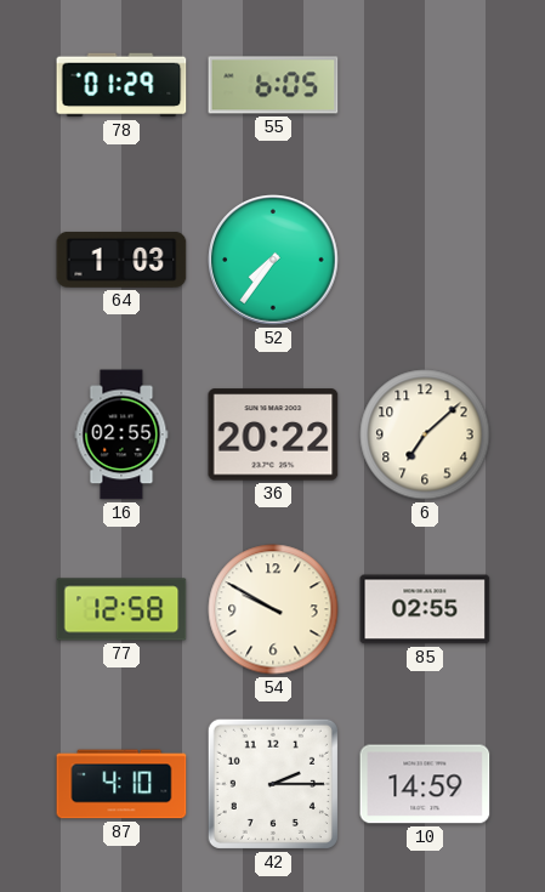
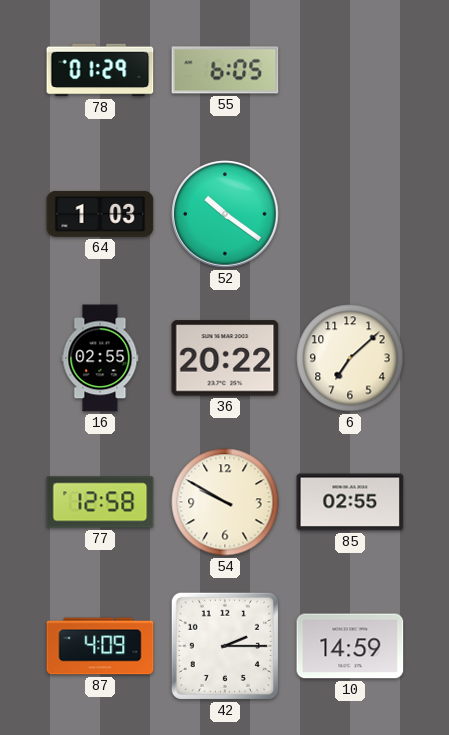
52: 7:36 -> 10:21 (225, 214)
87: 4:10 -> 4:09 (100, 646)
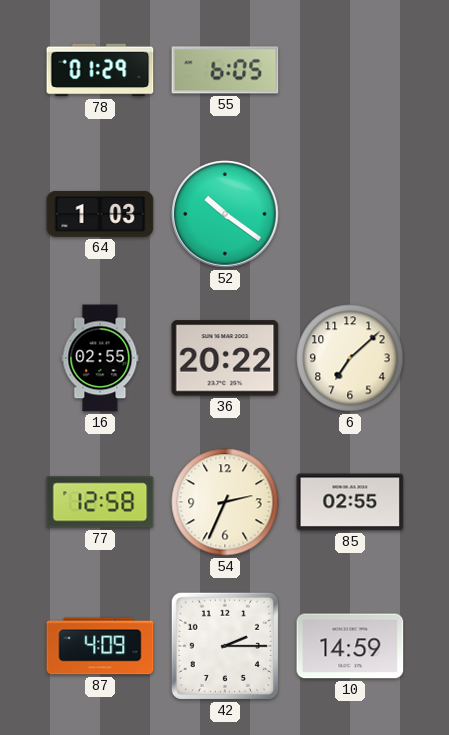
54: 9:50 -> 2:34 (225, 502)
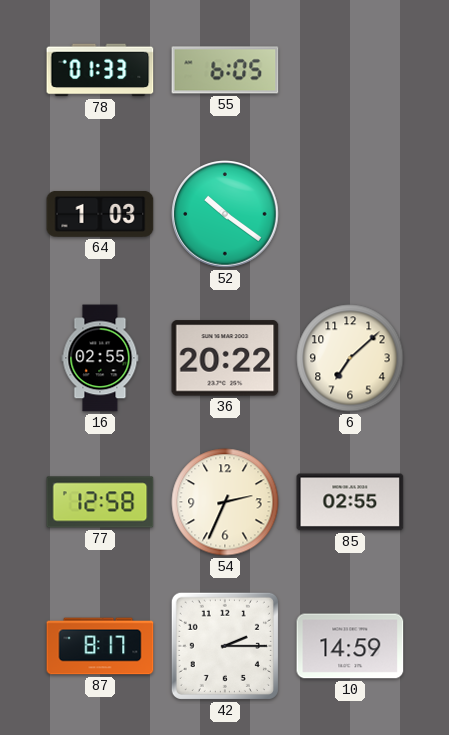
78: 01:29 -> 01:33 (100, 70)
87: 4:09 -> 8:17 (100, 646)
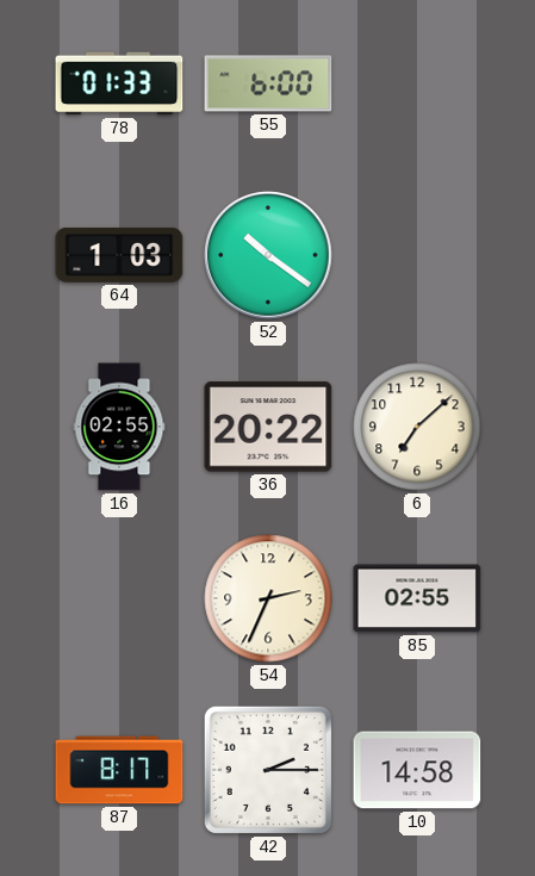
55: 6:05 -> 6:00 (268, 83)
77: 12:58 -> none (100, 502)
10: 14:59 -> 14:58 (417, 770)
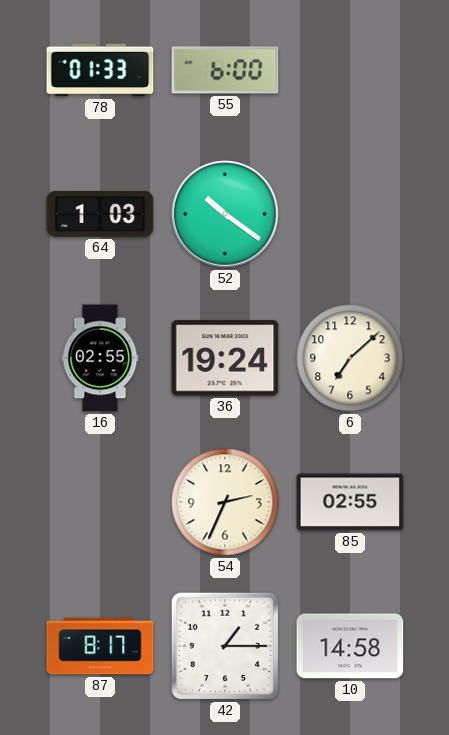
36: 20:22 -> 19:24 (225, 358)
42: 2:15 -> 1:15 (225, 646)
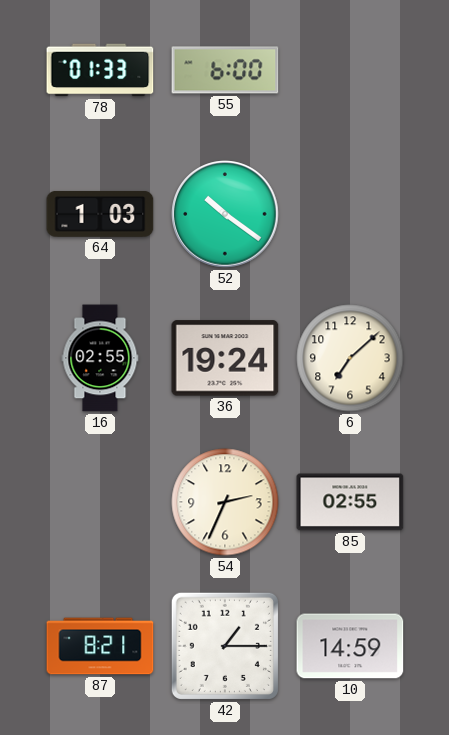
87: 8:17 -> 8:21 (100, 646)
10: 14:58 -> 14:59 (350, 646)
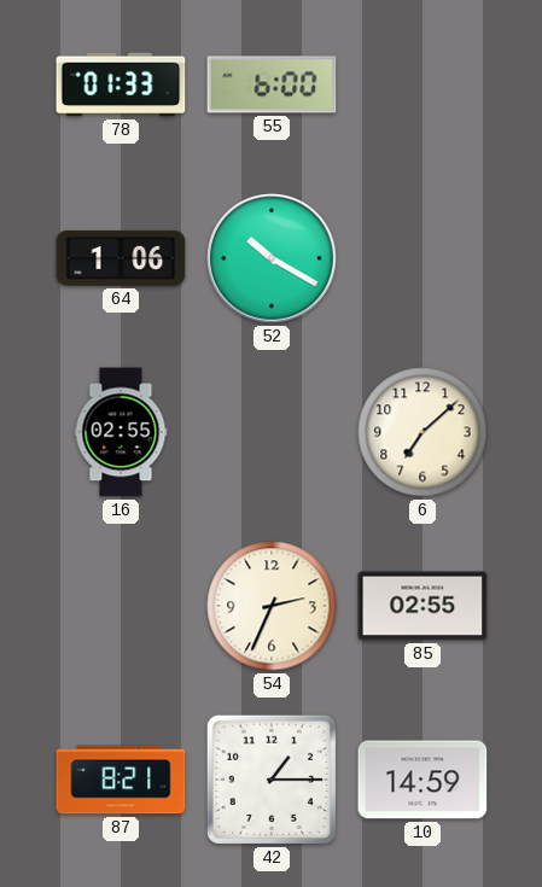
64: 1:03 -> 1:06 (121, 258)
52: 10:21 -> 10:20 (272, 258)
36: 19:24 -> none (225, 358)
